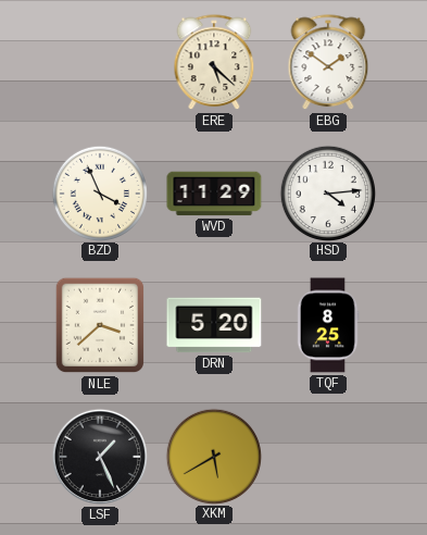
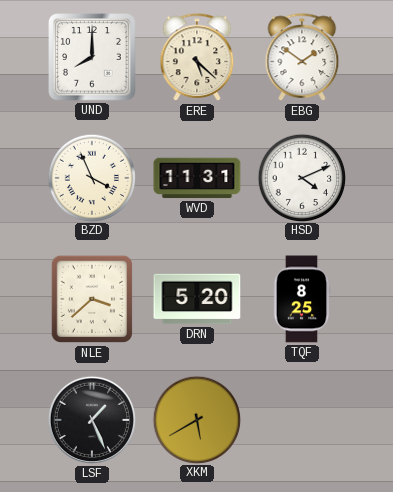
UND: none -> 8:00 (92, 57)
WVD: 11:29 -> 11:31 (197, 178)
HSD: 4:14 -> 4:11 (301, 177)
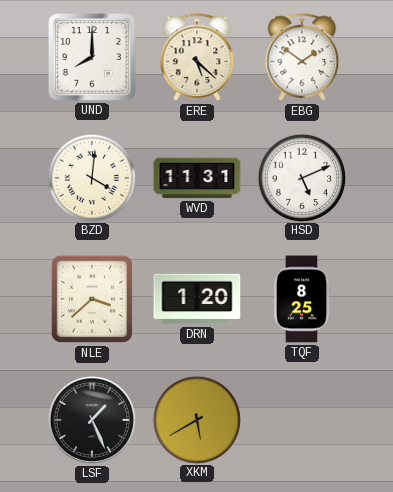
BZD: 3:56 -> 4:01 (91, 177)
HSD: 4:11 -> 5:11 (301, 177)
DRN: 5:20 -> 1:20 (197, 299)
